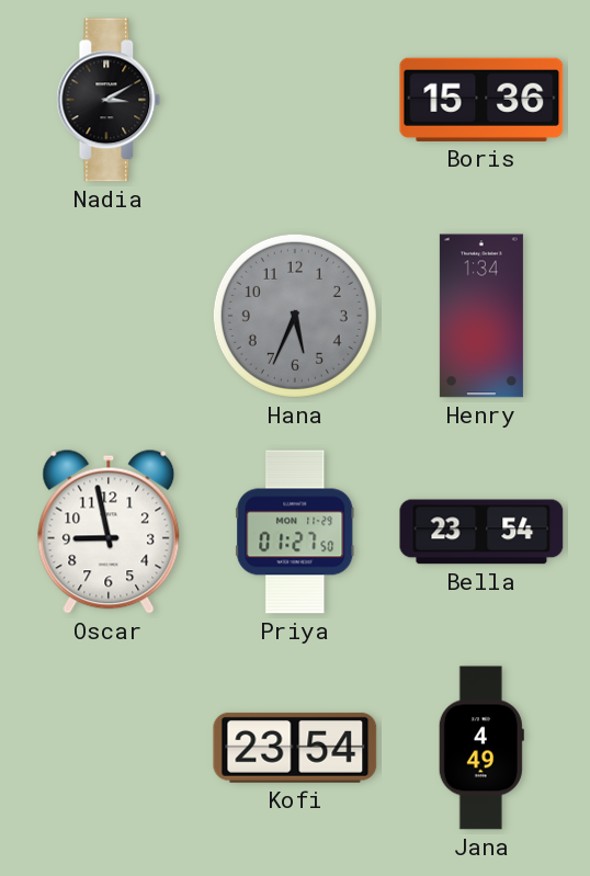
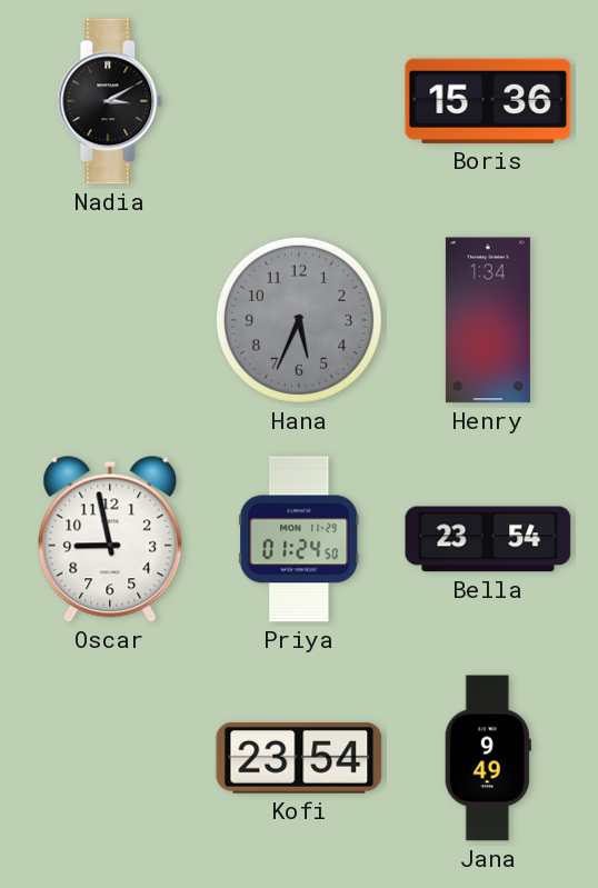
Priya: 01:27 -> 01:24 (299, 539)
Jana: 4:49 -> 9:49 (488, 758)
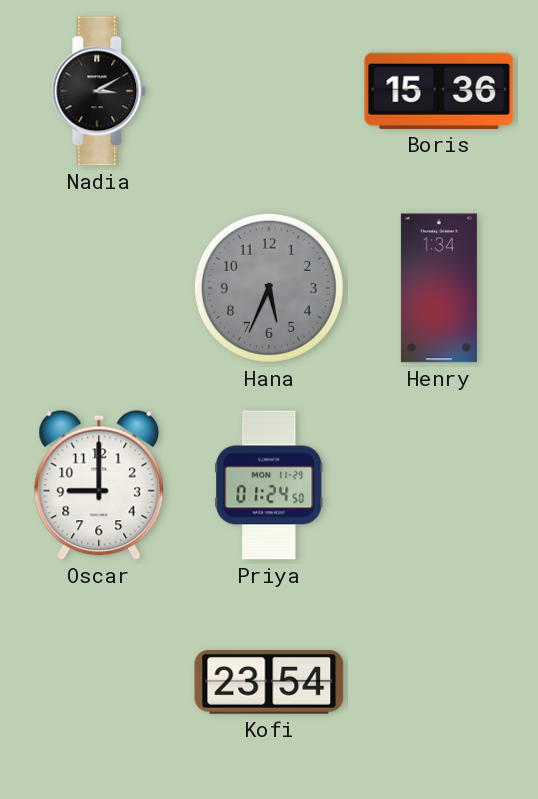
Oscar: 8:58 -> 9:00 (99, 485)
Bella: 23:54 -> none (488, 539)
Jana: 9:49 -> none (488, 758)
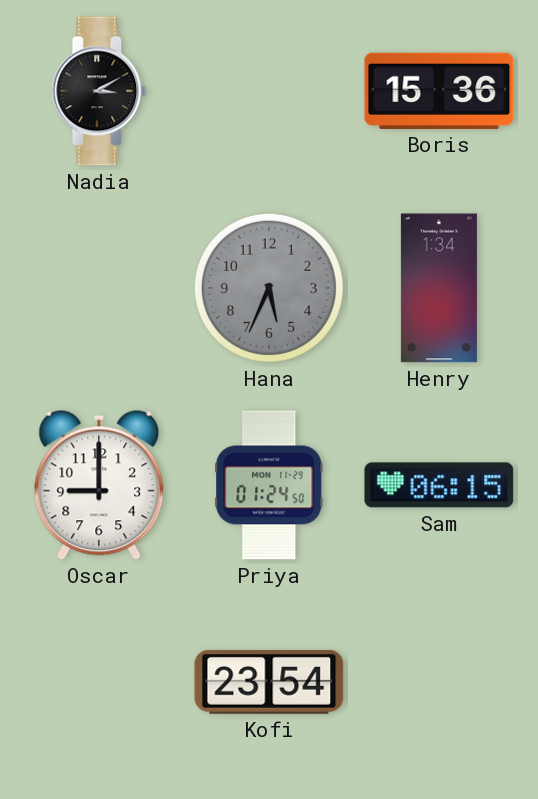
Sam: none -> 06:15 (439, 485)
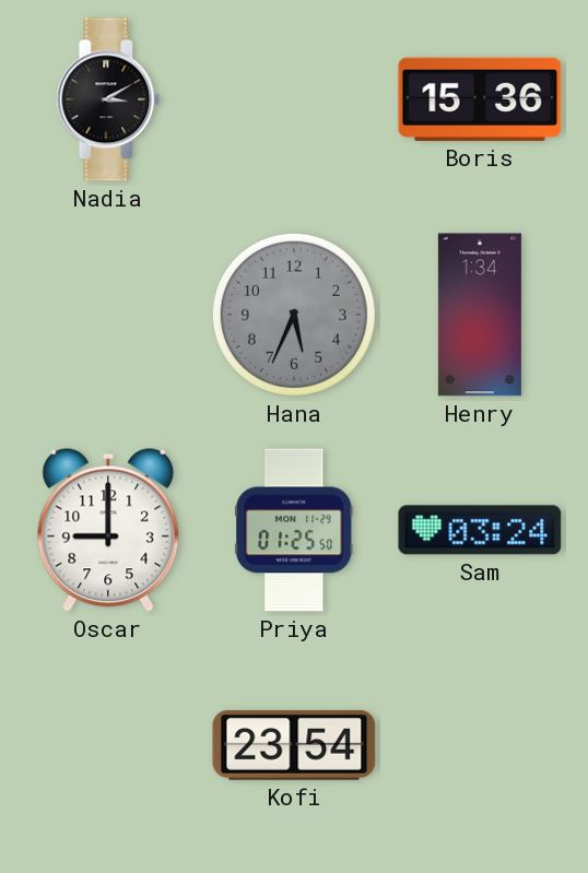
Priya: 01:24 -> 01:25 (294, 530)
Sam: 06:15 -> 03:24 (480, 530)
